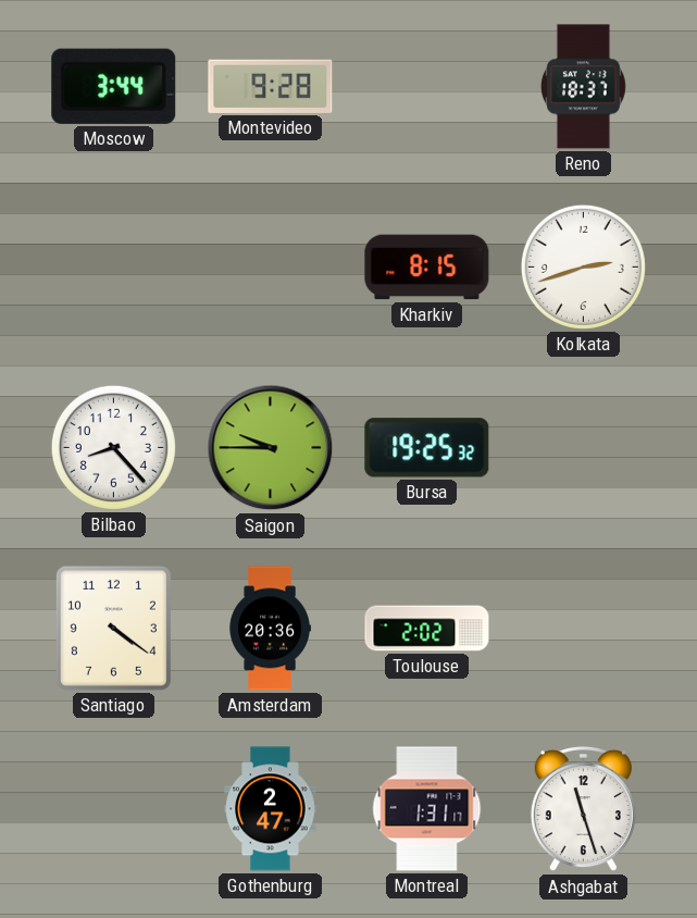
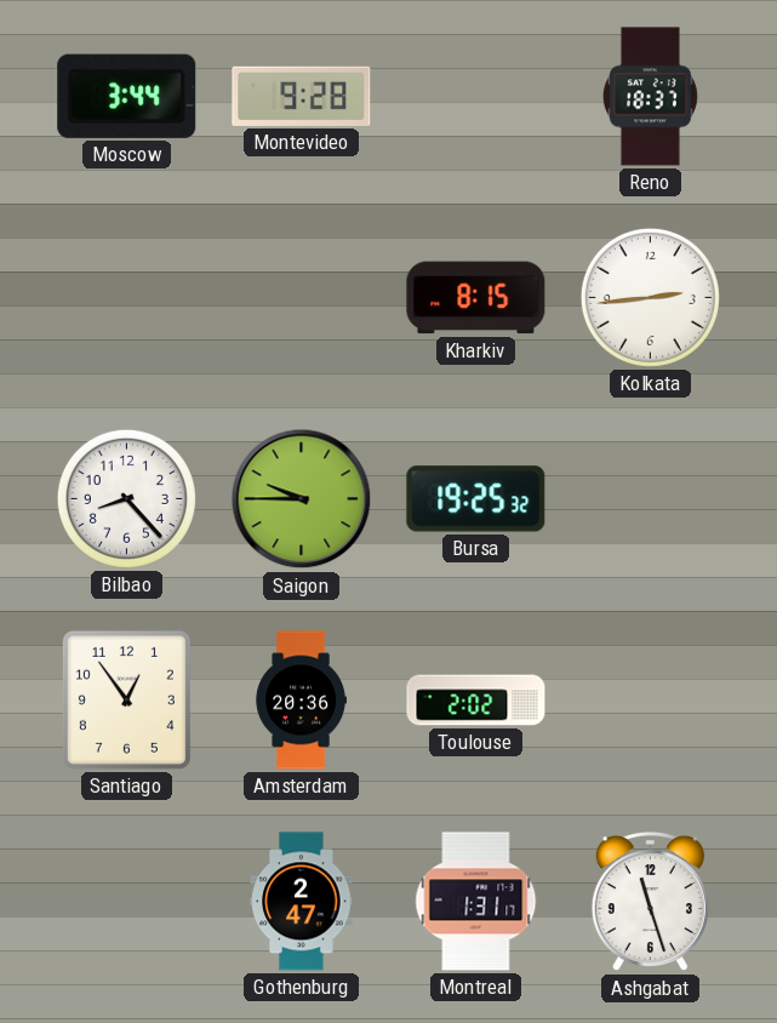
Kolkata: 2:42 -> 2:44 (650, 297)
Santiago: 4:21 -> 12:54 (126, 699)
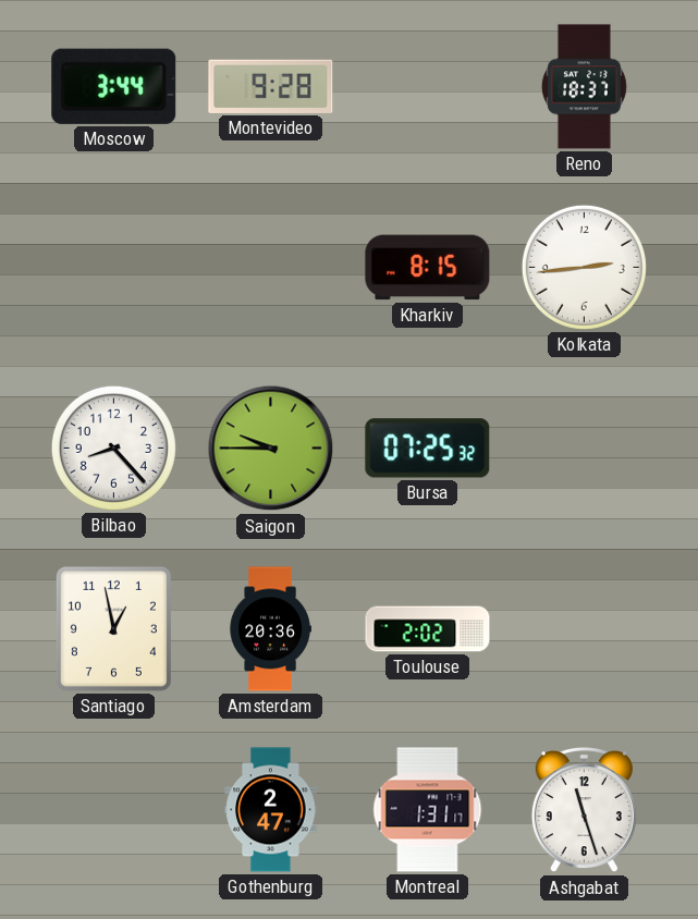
Bursa: 19:25 -> 07:25 (428, 449)
Santiago: 12:54 -> 12:58 (113, 628)
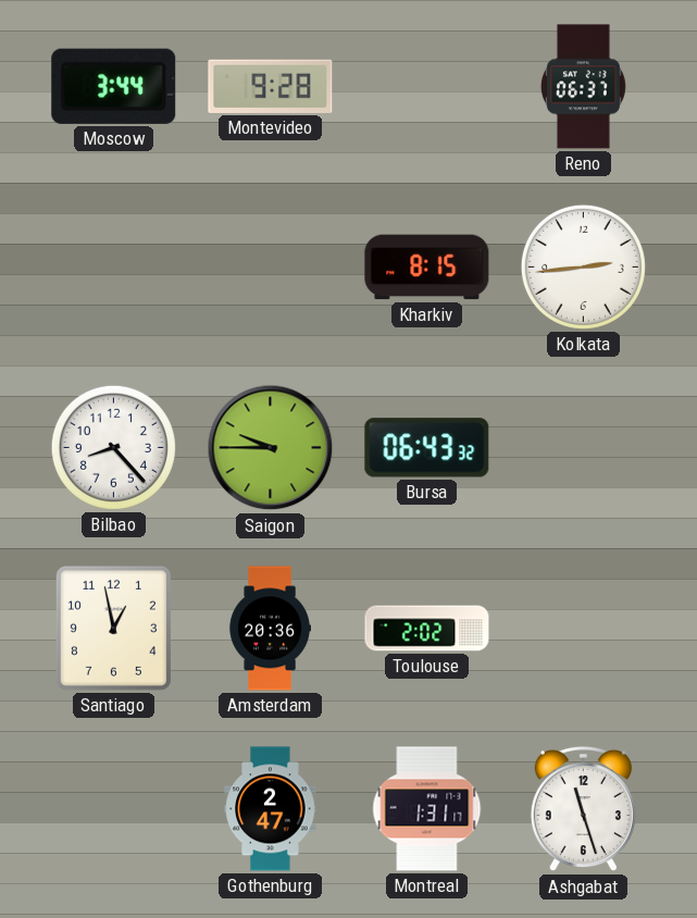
Reno: 18:37 -> 06:37 (583, 87)
Bursa: 07:25 -> 06:43 (427, 448)
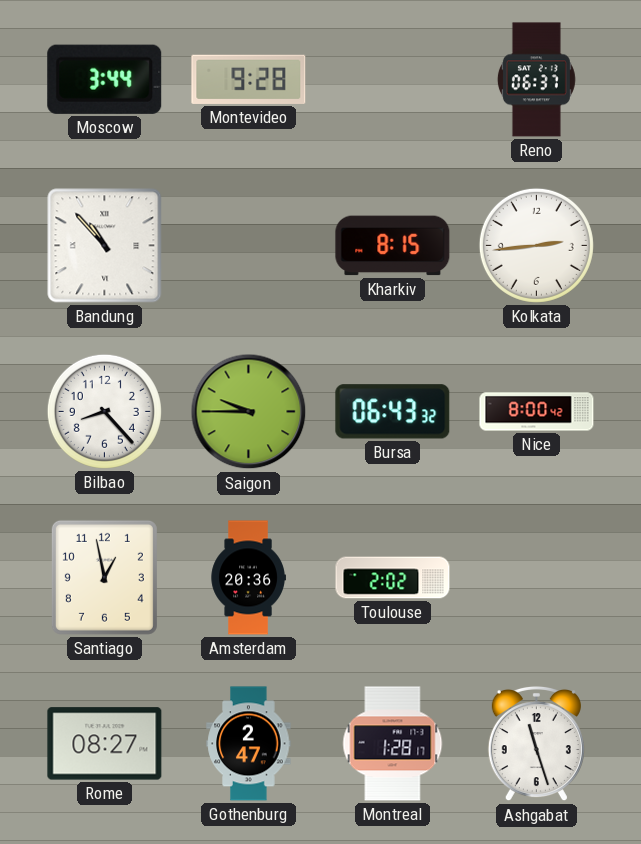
Bandung: none -> 10:53 (105, 246)
Nice: none -> 8:00 (537, 412)
Rome: none -> 08:27 (105, 744)
Montreal: 1:31 -> 1:28 (393, 744)
